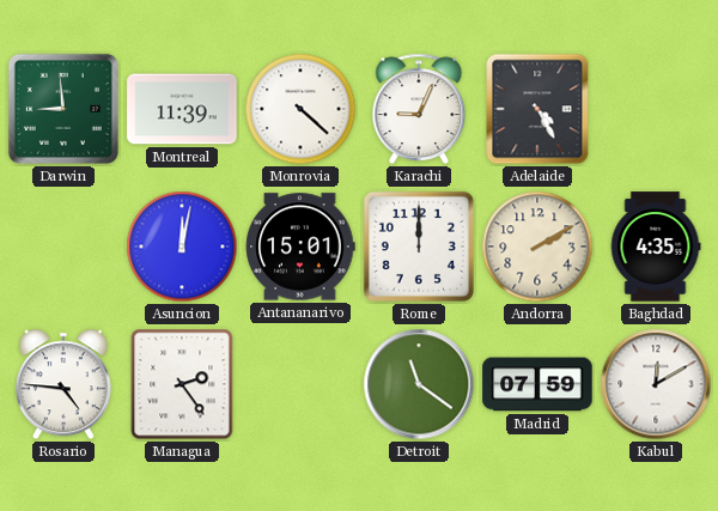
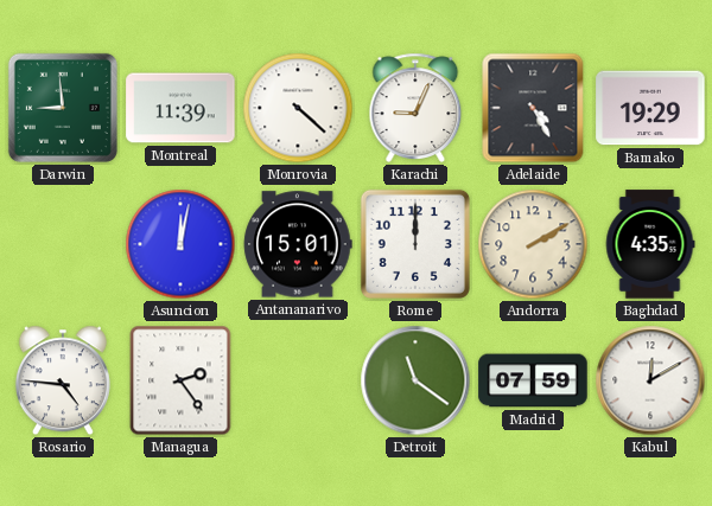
Bamako: none -> 19:29 (650, 108)
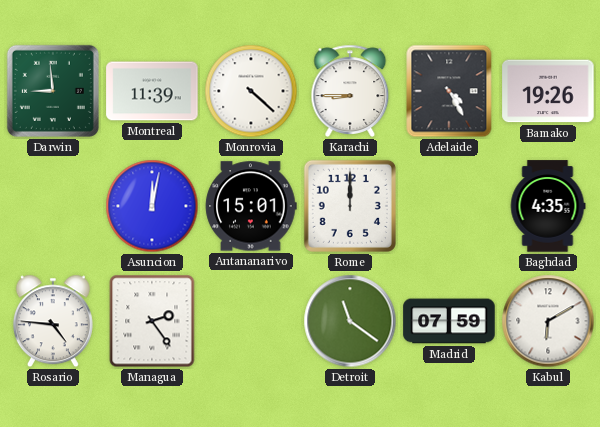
Karachi: 9:04 -> 8:45 (350, 91)
Bamako: 19:29 -> 19:26 (548, 91)
Andorra: 2:10 -> none (533, 244)
Kabul: 12:10 -> 6:10 (548, 321)
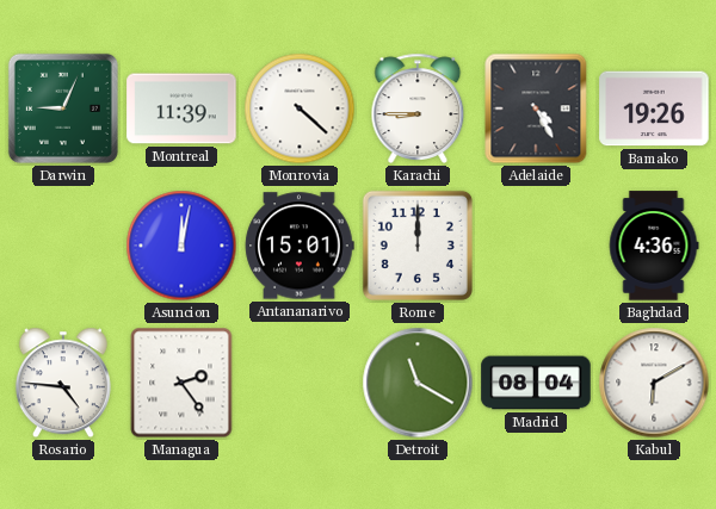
Darwin: 8:59 -> 9:04 (63, 108)
Baghdad: 4:35 -> 4:36 (654, 246)
Detroit: 11:21 -> 11:20 (418, 383)
Madrid: 07:59 -> 08:04 (536, 383)
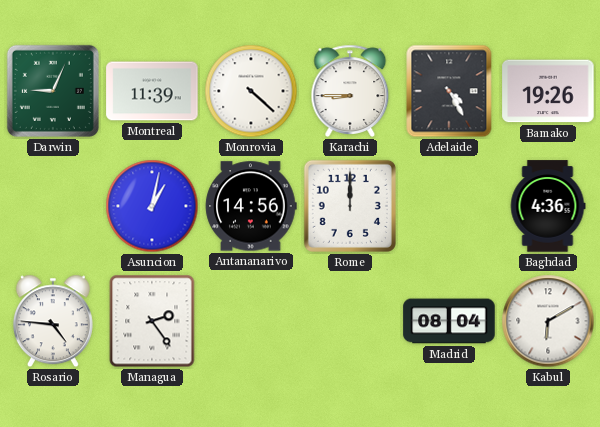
Asuncion: 12:02 -> 1:02 (152, 206)
Antananarivo: 15:01 -> 14:56 (251, 206)
Detroit: 11:20 -> none (418, 383)
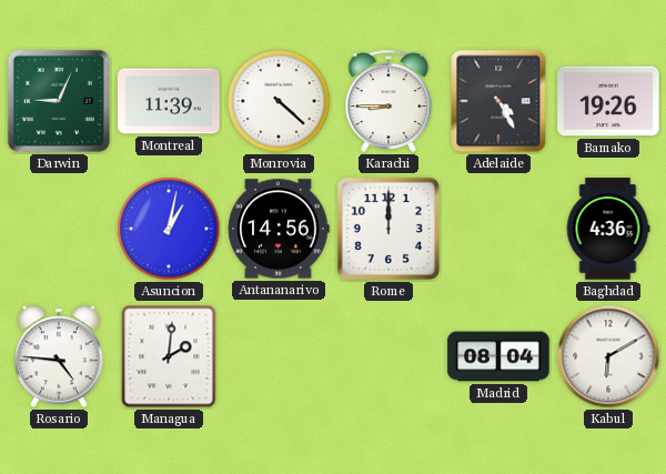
Managua: 2:24 -> 2:01 (169, 356)
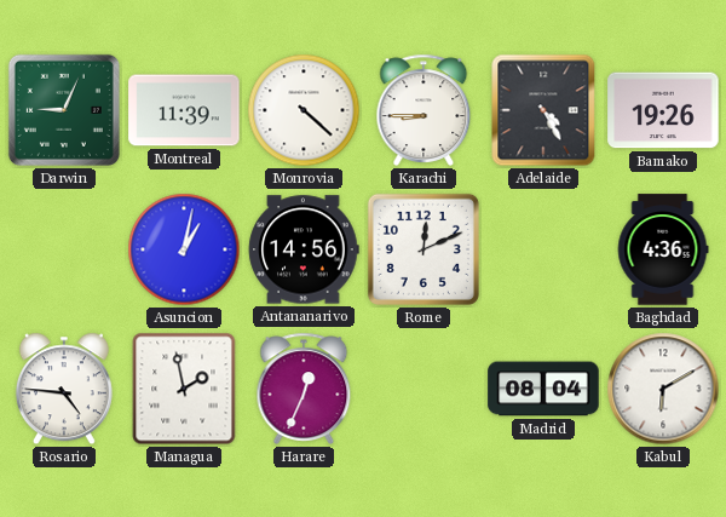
Rome: 12:00 -> 12:11 (423, 249)
Managua: 2:01 -> 1:58 (184, 389)
Harare: none -> 12:34 (304, 389)
